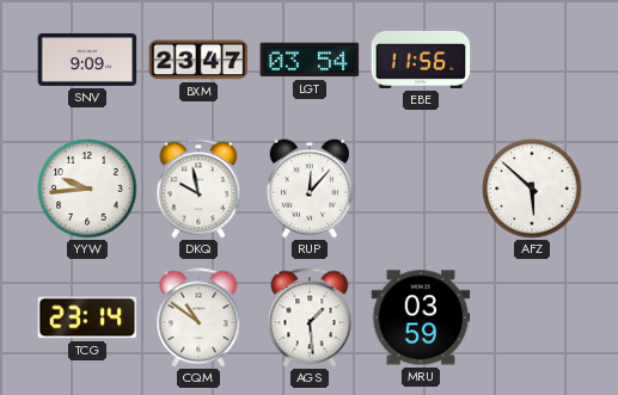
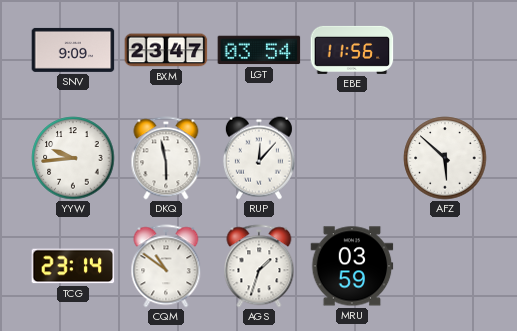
DKQ: 9:58 -> 5:58 (166, 158)
AGS: 1:29 -> 1:33 (259, 266)
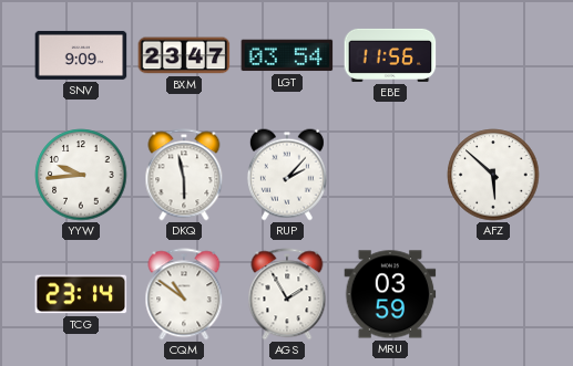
RUP: 12:07 -> 2:07 (287, 175)
AGS: 1:33 -> 1:55 (287, 294)
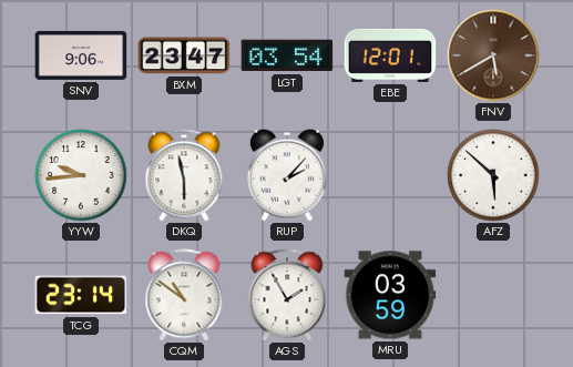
SNV: 9:09 -> 9:06 (81, 55)
EBE: 11:56 -> 12:01 (390, 55)
FNV: none -> 5:40 (493, 55)
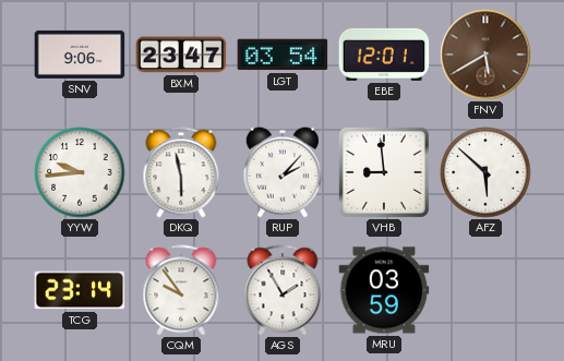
VHB: none -> 8:59 (384, 172)
CQM: 10:51 -> 9:54 (181, 290)
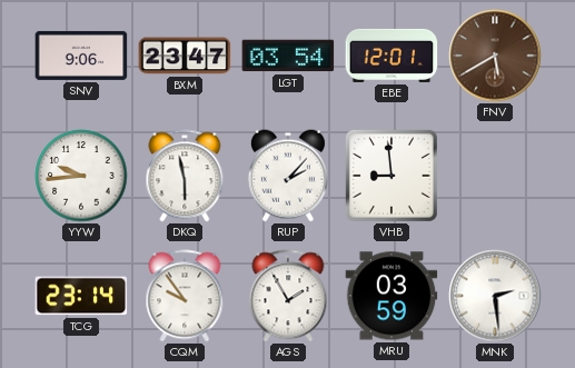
AFZ: 5:52 -> none (485, 172)
MNK: none -> 2:29 (495, 296)
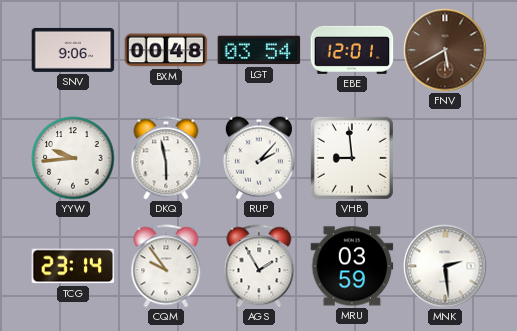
BXM: 23:47 -> 00:48 (166, 50)
